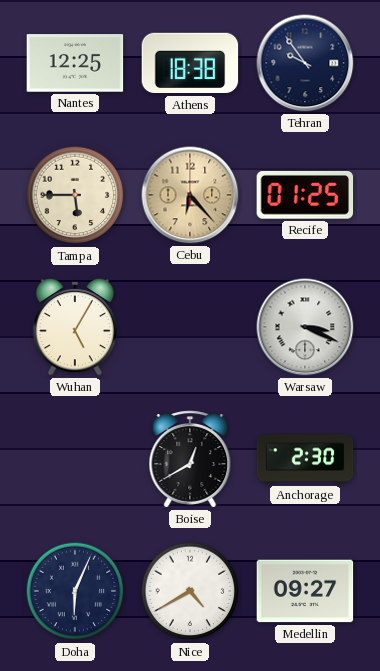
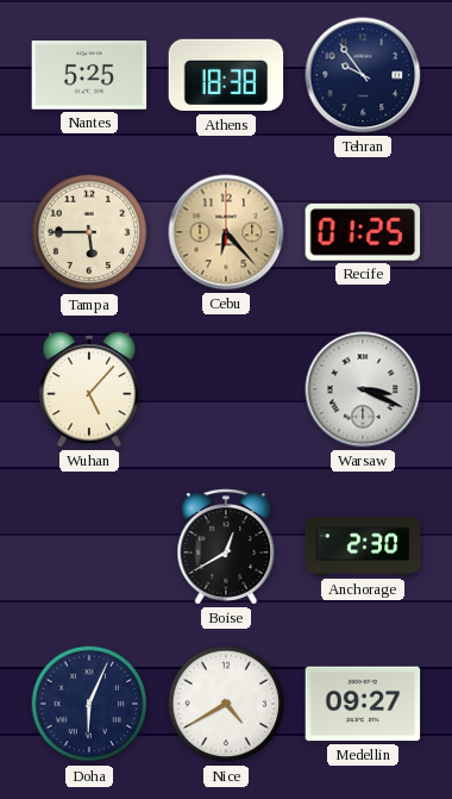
Nantes: 12:25 -> 5:25 (89, 75)
Wuhan: 5:05 -> 5:07 (89, 389)
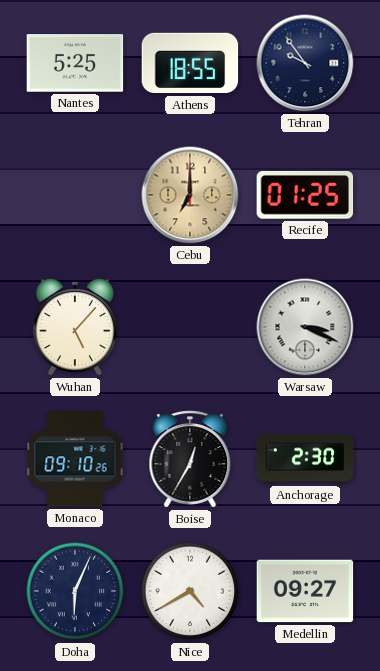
Athens: 18:38 -> 18:55 (190, 63)
Tampa: 5:45 -> none (89, 232)
Cebu: 6:23 -> 7:00 (190, 195)
Monaco: none -> 09:10 (75, 459)
Boise: 12:40 -> 12:35 (190, 459)
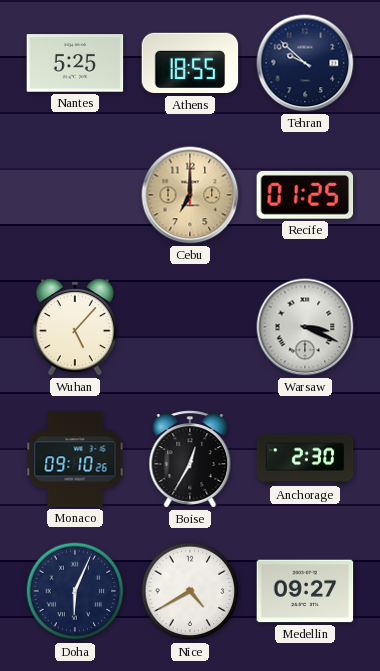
Tehran: 9:54 -> 9:52 (305, 63)
